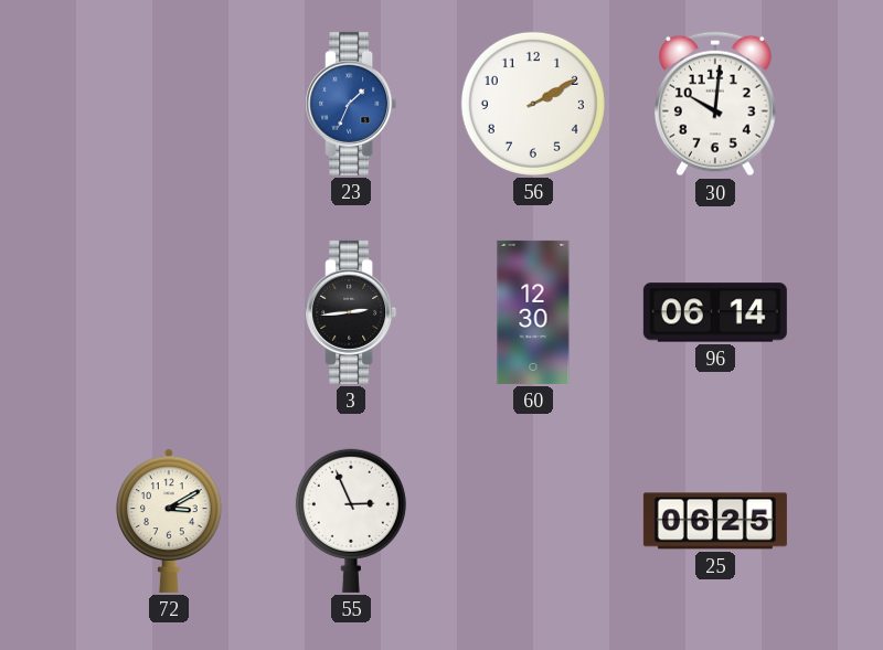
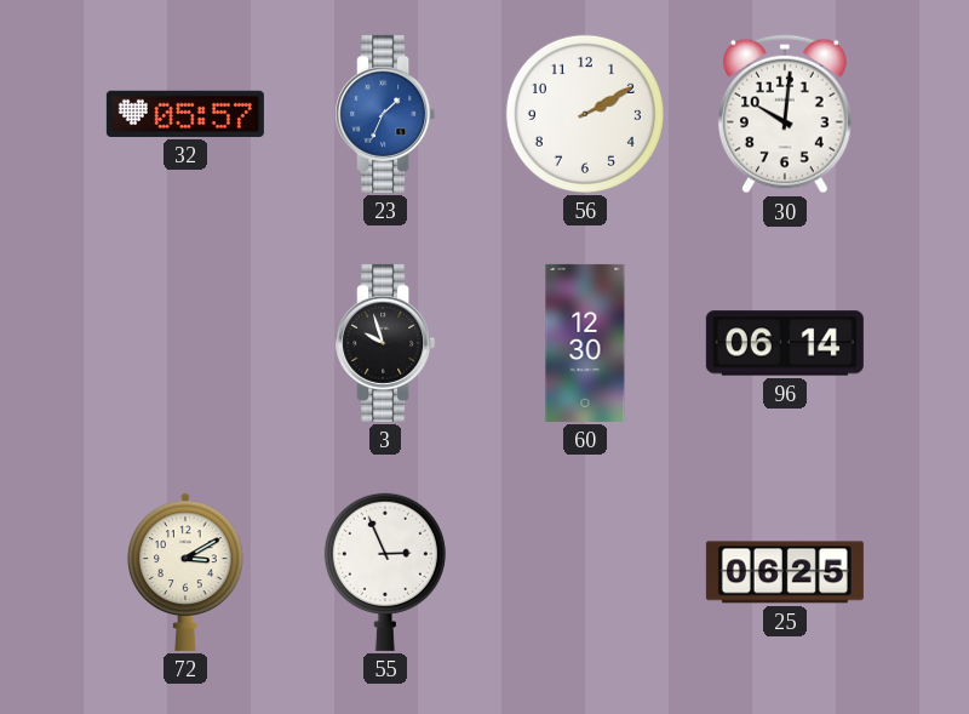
32: none -> 05:57 (185, 114)
3: 2:44 -> 9:57 (385, 343)
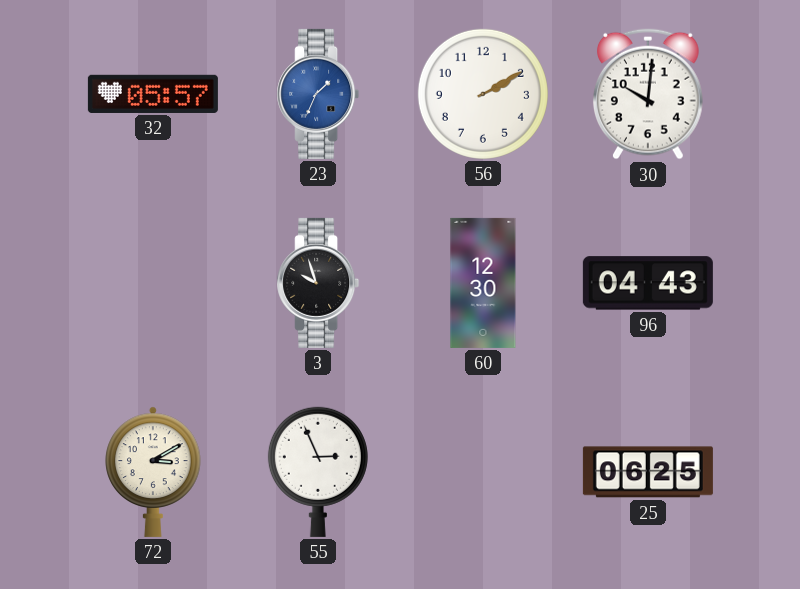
96: 06:14 -> 04:43 (648, 283)
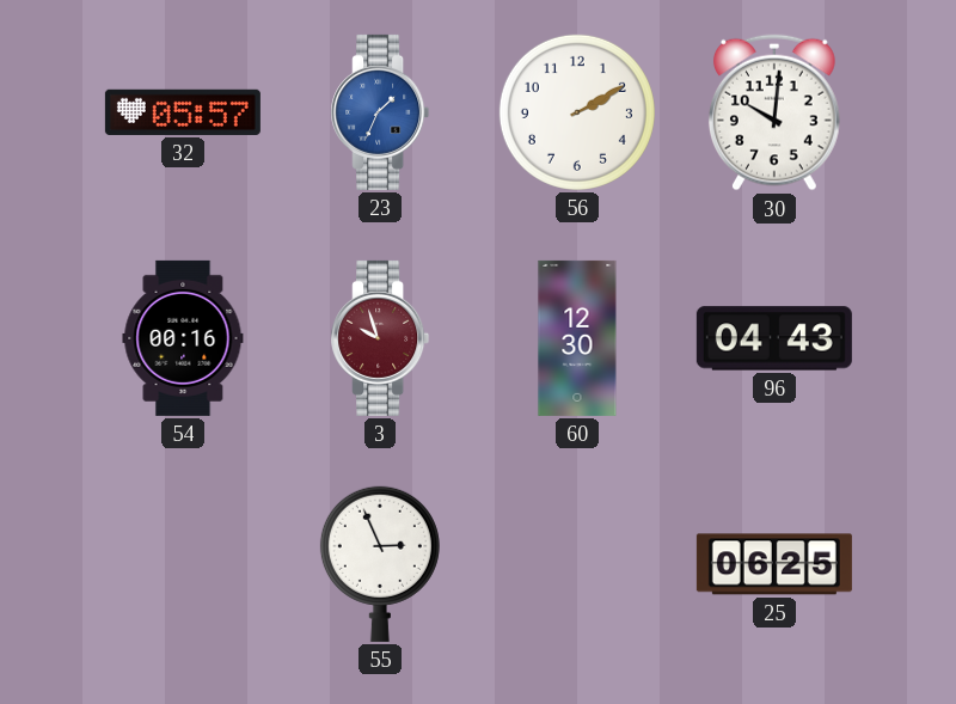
54: none -> 00:16 (183, 338)
3 dial: black -> burgundy (380, 338)
72: 3:10 -> none (153, 472)
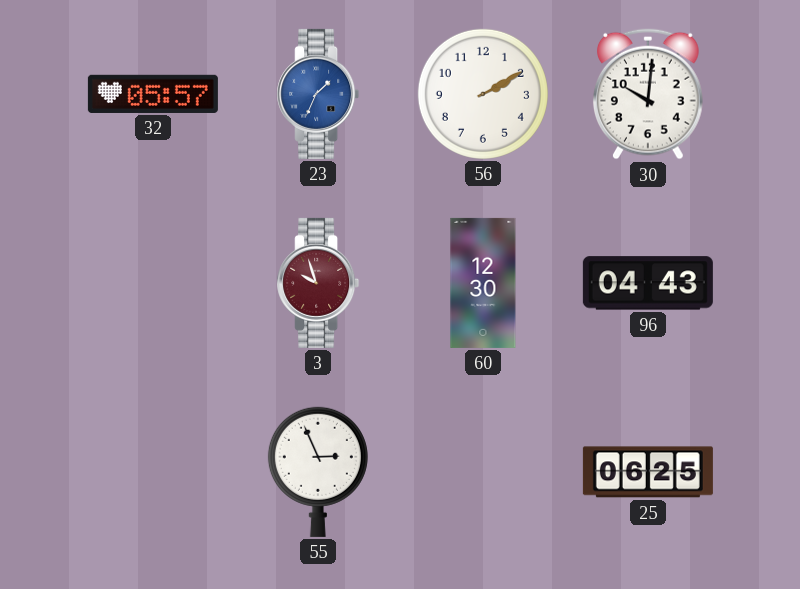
54: 00:16 -> none (183, 338)
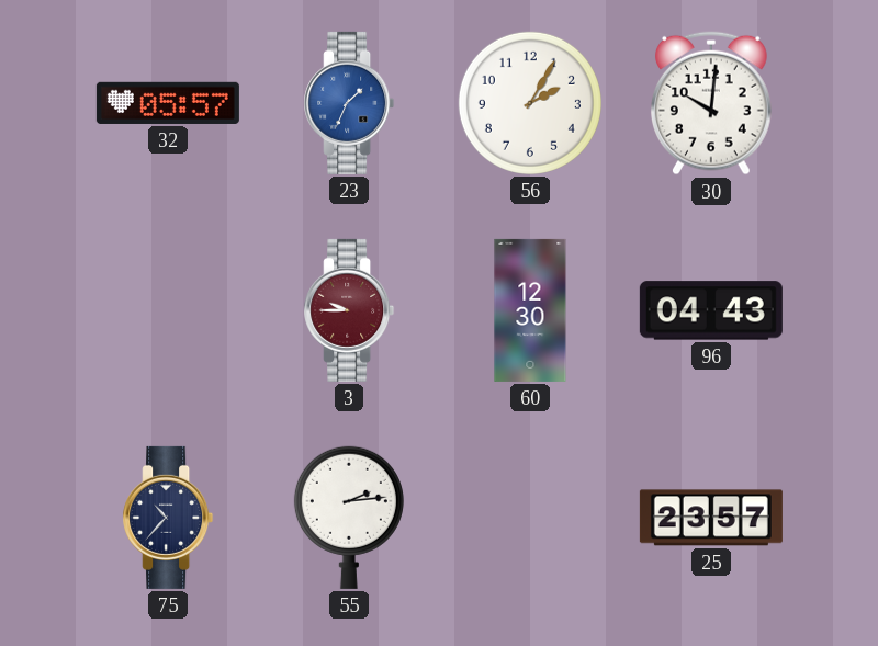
56: 2:10 -> 2:05 (530, 103)
3: 9:57 -> 9:45 (349, 310)
75: none -> 10:37 (168, 518)
55: 2:56 -> 2:14 (349, 518)
25: 06:25 -> 23:57 (711, 518)
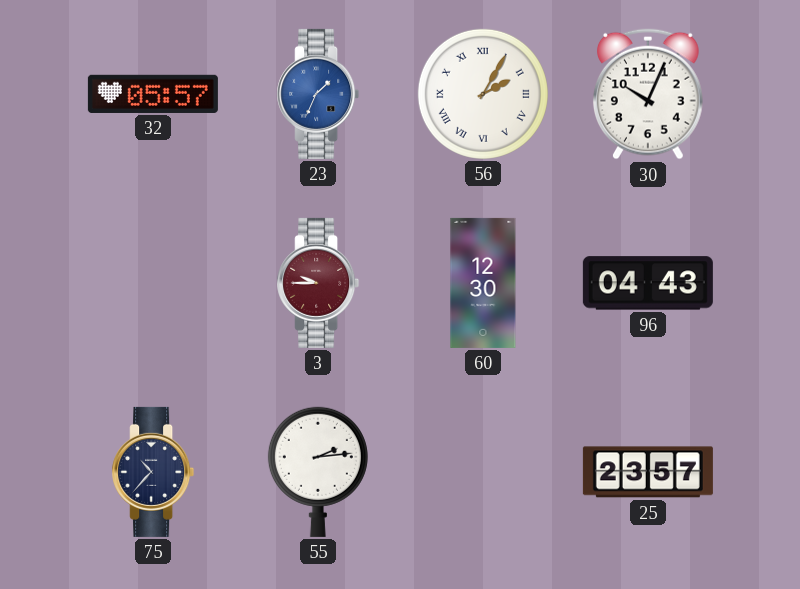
56 numerals: Arabic -> Roman (483, 94)
30: 10:01 -> 10:04 (648, 94)
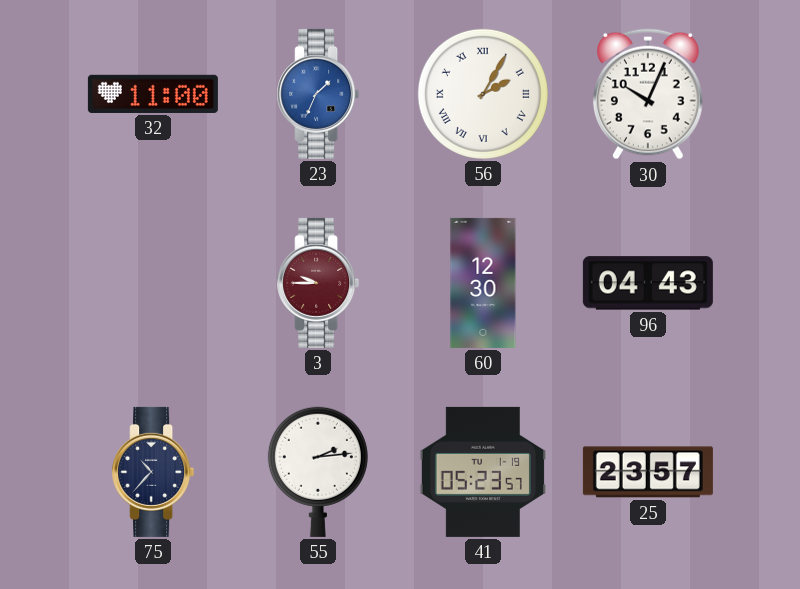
32: 05:57 -> 11:00 (153, 94)
41: none -> 05:23 (483, 472)
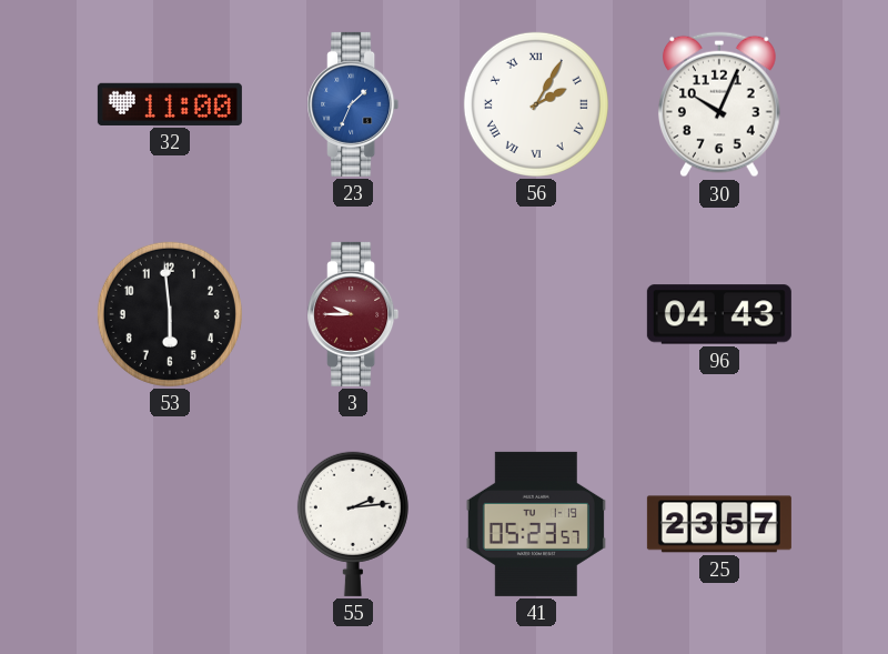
53: none -> 5:59 (170, 314)
60: 12:30 -> none (483, 283)
75: 10:37 -> none (153, 472)
